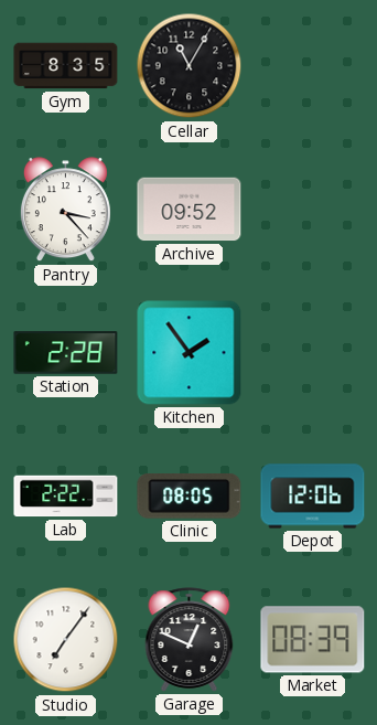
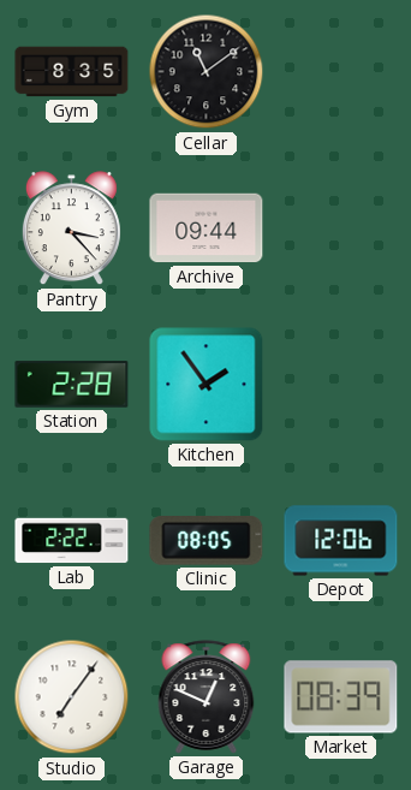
Cellar: 11:05 -> 11:09 (207, 72)
Archive: 09:52 -> 09:44 (207, 228)
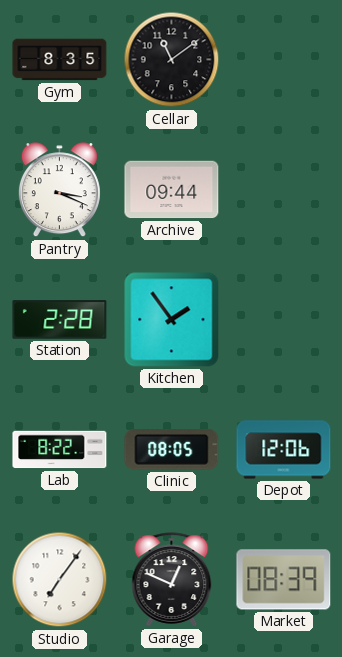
Pantry: 3:23 -> 3:19 (59, 190)
Lab: 2:22 -> 8:22 (60, 450)
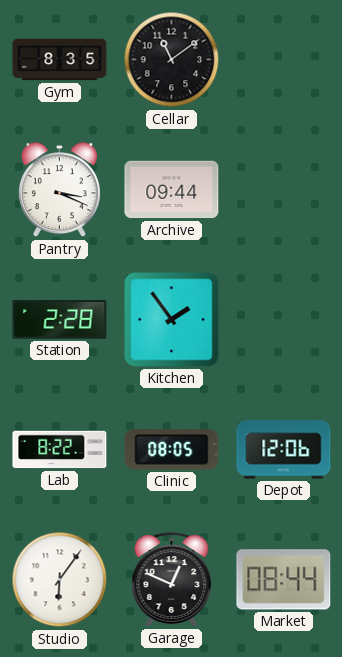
Studio: 7:06 -> 6:06 (60, 580)
Market: 08:39 -> 08:44 (284, 580)
